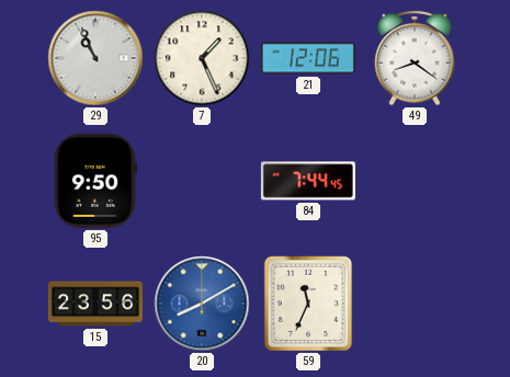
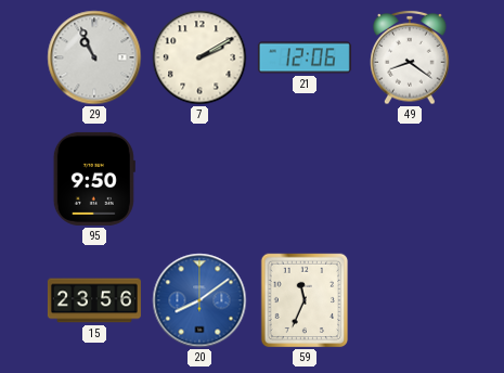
7: 1:26 -> 2:10 (199, 57)
84: 7:44 -> none (308, 181)
20: 8:10 -> 8:09 (199, 300)
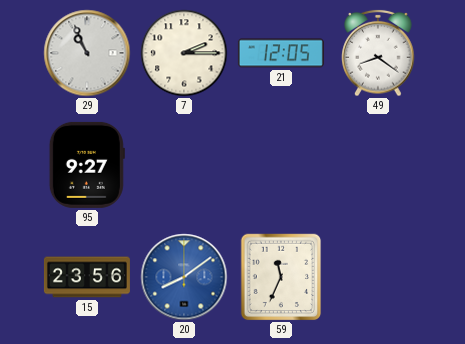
7: 2:10 -> 2:15 (184, 53)
21: 12:06 -> 12:05 (281, 53)
95: 9:50 -> 9:27 (87, 165)
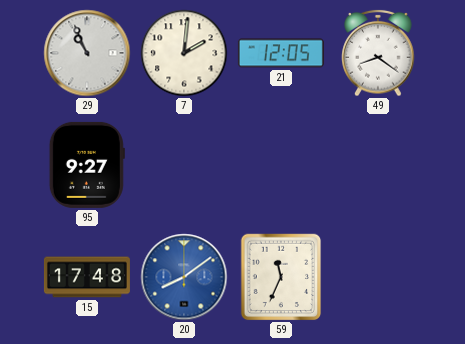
7: 2:15 -> 2:01 (184, 53)
15: 23:56 -> 17:48 (87, 277)
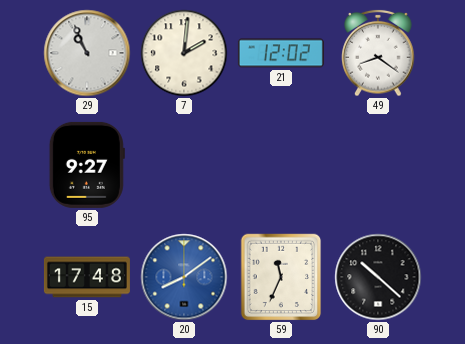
21: 12:05 -> 12:02 (281, 53)
90: none -> 10:22 (378, 277)
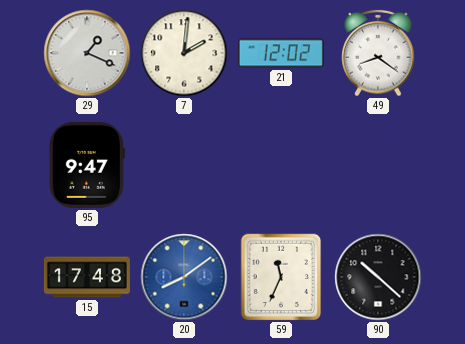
29: 10:56 -> 1:19 (87, 53)
95: 9:27 -> 9:47 (87, 165)
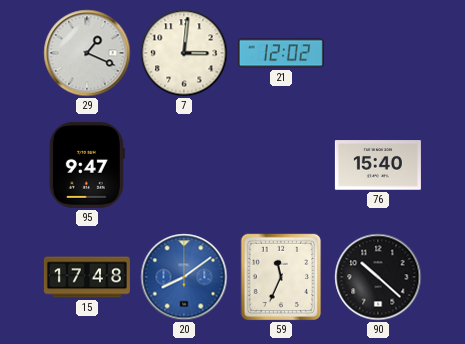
7: 2:01 -> 3:01 (184, 53)
49: 8:21 -> none (378, 53)
76: none -> 15:40 (378, 165)
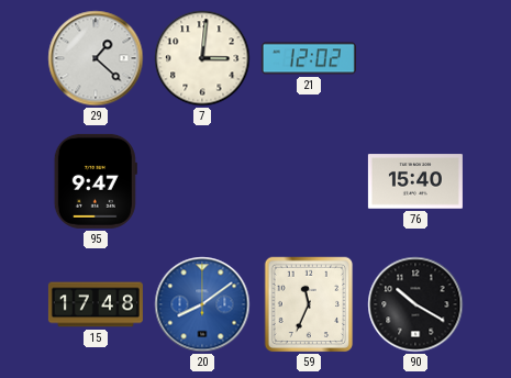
29: 1:19 -> 1:22 (96, 58)
90: 10:22 -> 10:20 (415, 304)
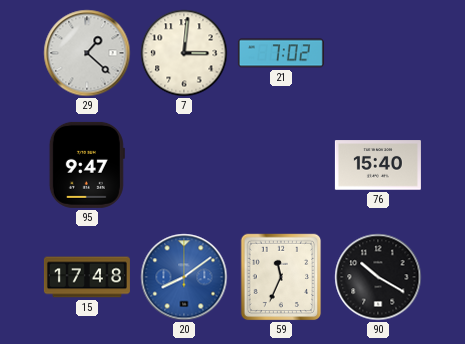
21: 12:02 -> 7:02 (281, 53)
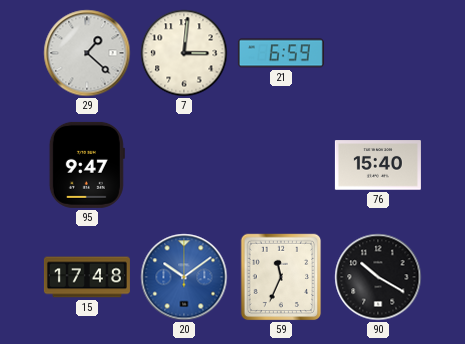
21: 7:02 -> 6:59 (281, 53)
20: 8:09 -> 10:09 (184, 277)
